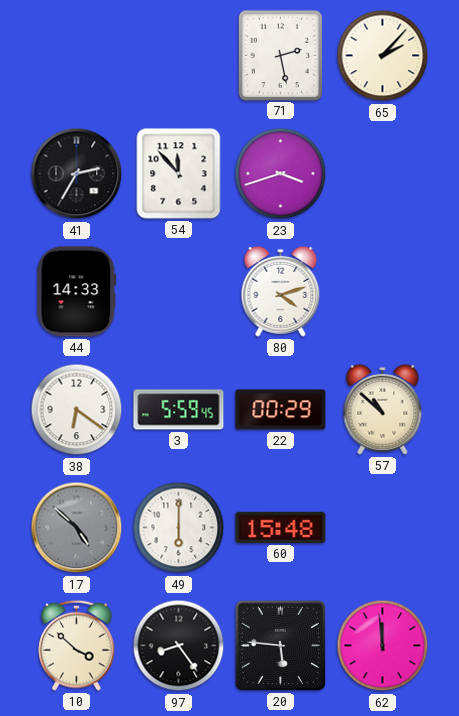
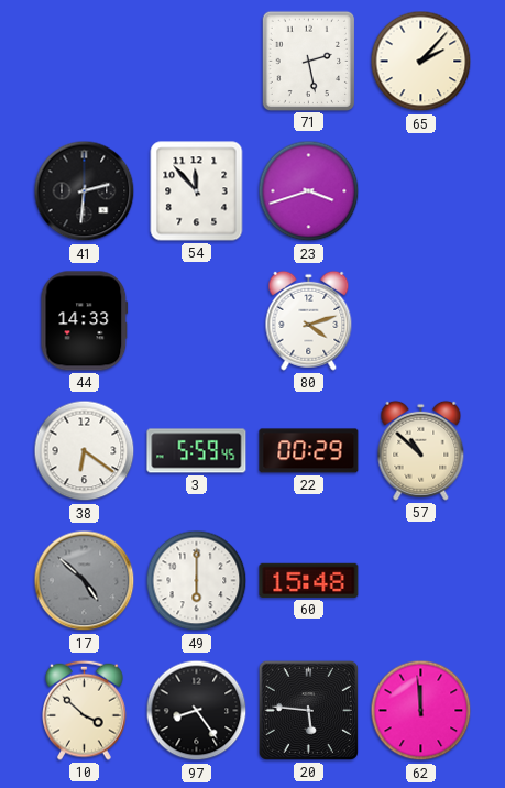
41: 2:35 -> 2:31 (85, 191)
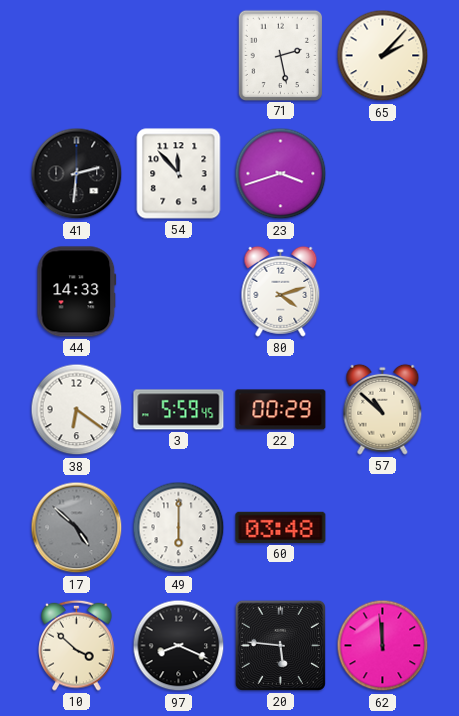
60: 15:48 -> 03:48 (281, 527)
97: 8:24 -> 8:19 (179, 646)
